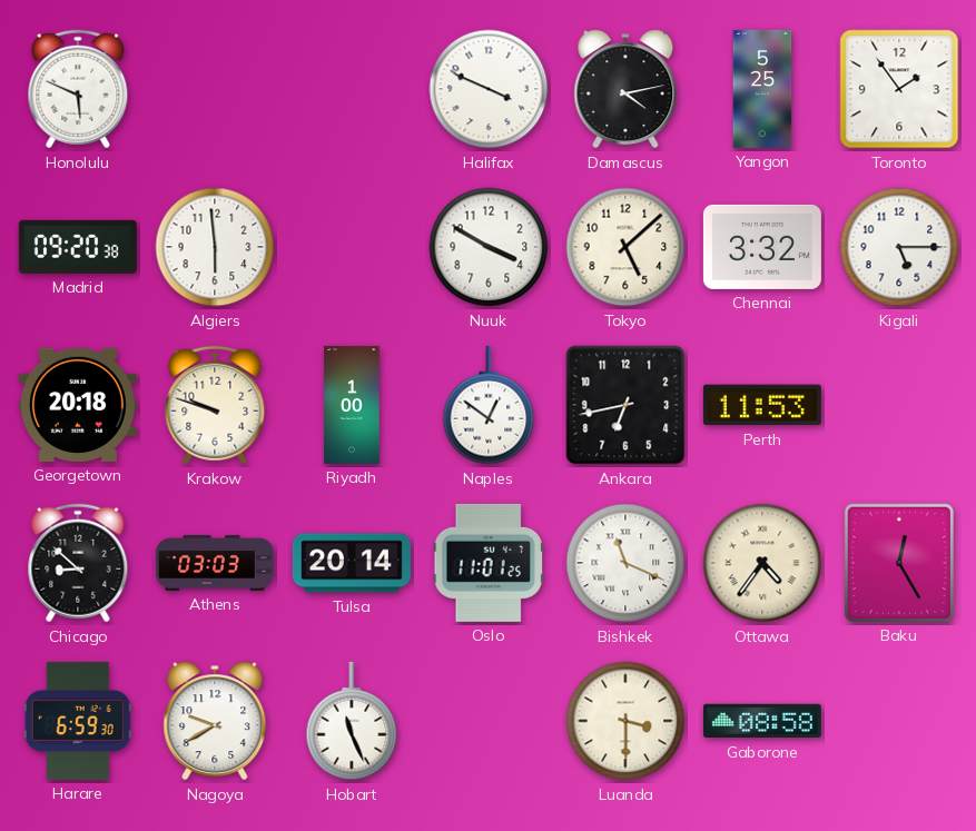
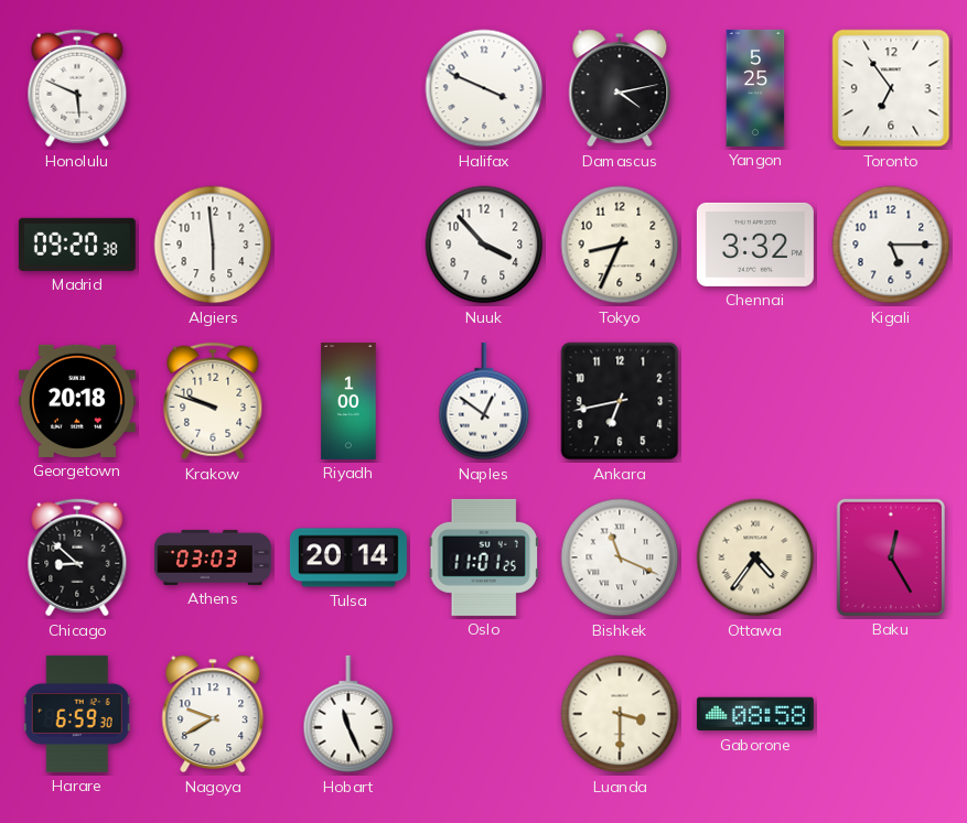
Toronto: 1:54 -> 6:54 (891, 88)
Nuuk: 3:50 -> 3:53 (484, 245)
Tokyo: 5:08 -> 8:34 (620, 245)
Perth: 11:53 -> none (762, 405)
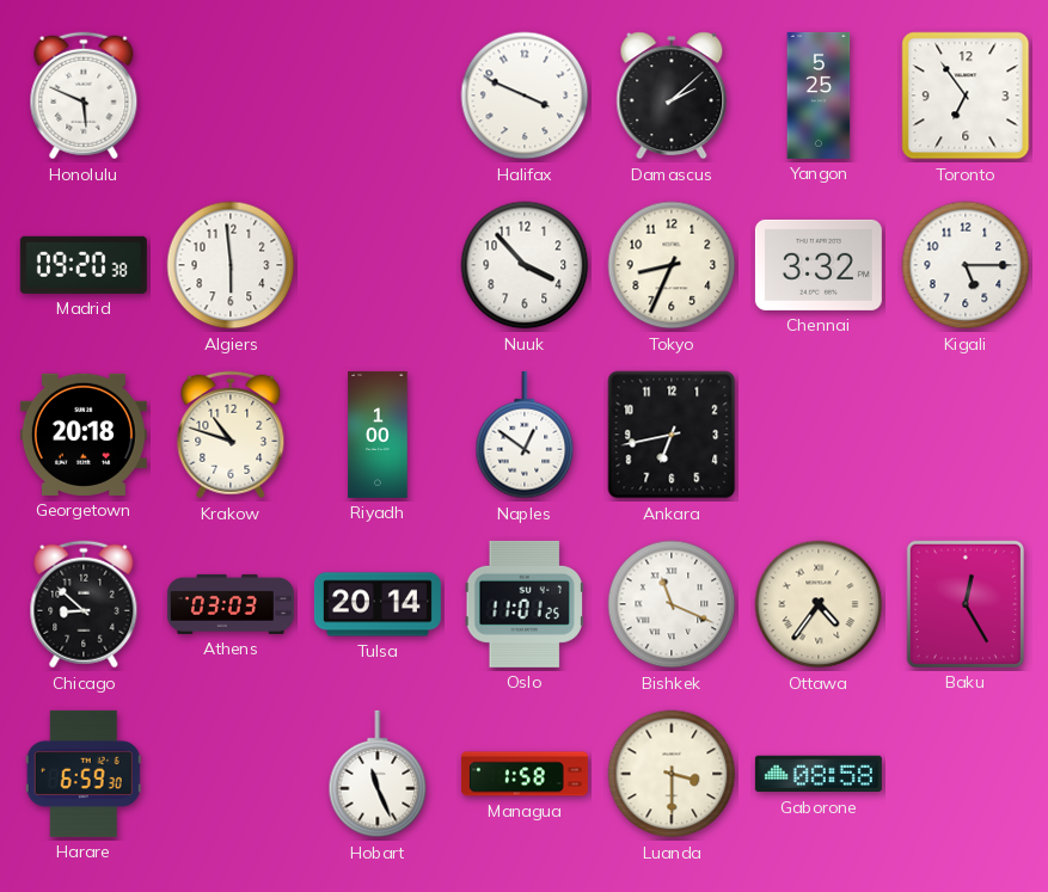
Damascus: 4:13 -> 2:08 (672, 96)
Krakow: 9:48 -> 10:48 (231, 435)
Nagoya: 9:40 -> none (213, 714)
Managua: none -> 1:58 (525, 774)
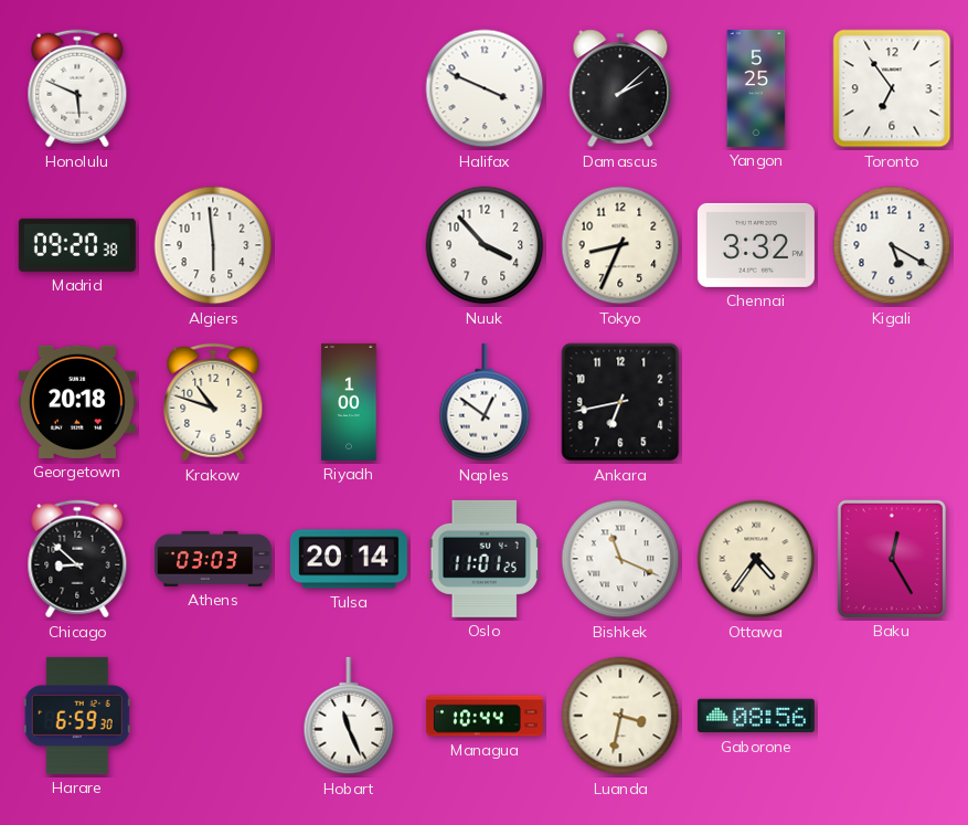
Kigali: 5:15 -> 5:20 (892, 245)
Managua: 1:58 -> 10:44 (485, 716)
Luanda: 3:30 -> 3:32 (620, 716)
Gaborone: 08:58 -> 08:56 (756, 716)
